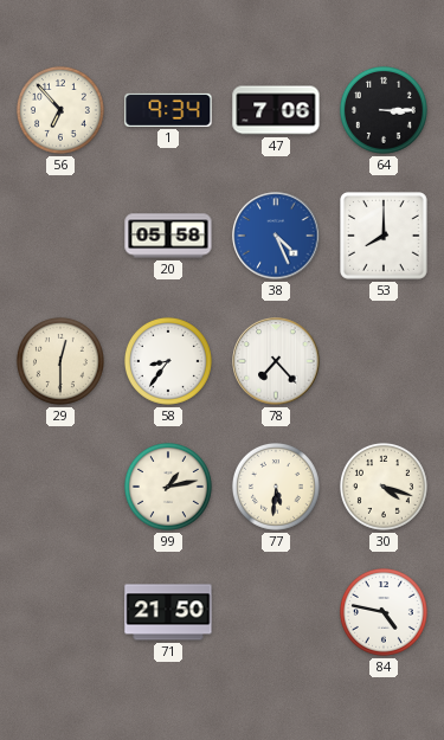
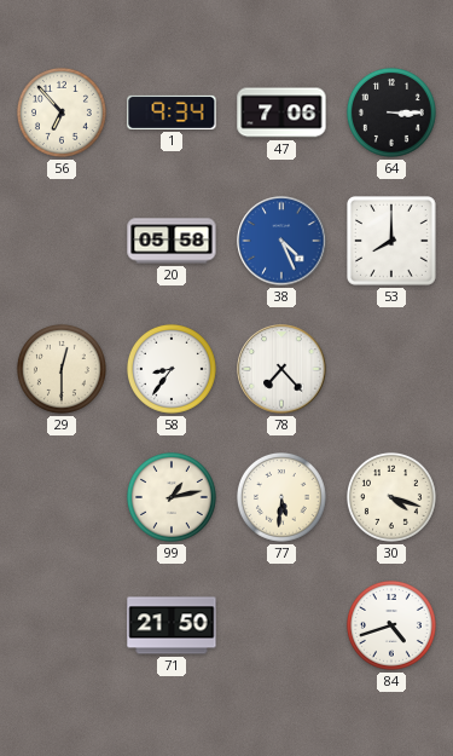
84: 4:47 -> 4:42 (391, 625)
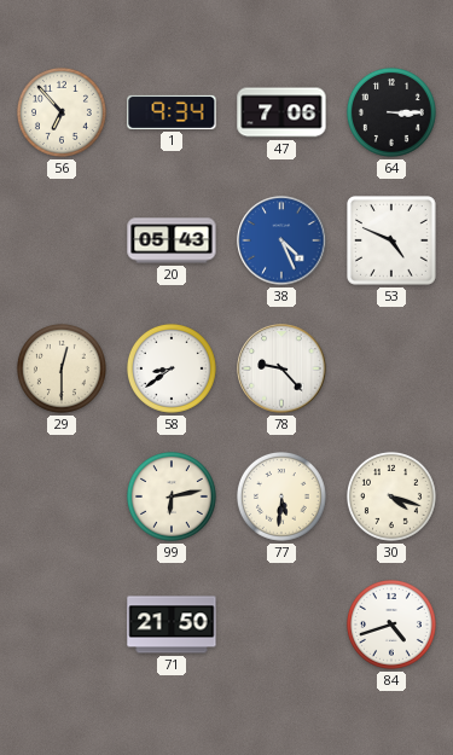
20: 05:58 -> 05:43 (172, 240)
53: 8:00 -> 4:49 (393, 242)
58: 8:36 -> 8:39 (172, 368)
78: 7:23 -> 9:23 (281, 368)
99: 1:13 -> 6:13 (172, 496)
